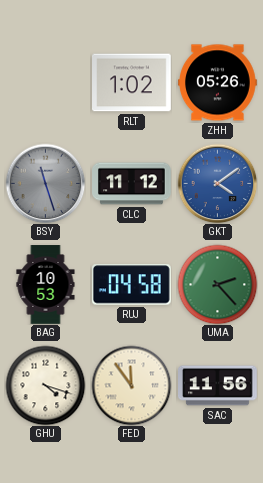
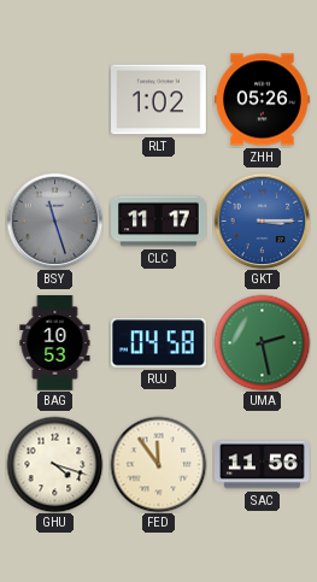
CLC: 11:12 -> 11:17 (159, 222)
GKT: 4:09 -> 3:15 (262, 221)
UMA: 2:23 -> 2:28 (262, 342)
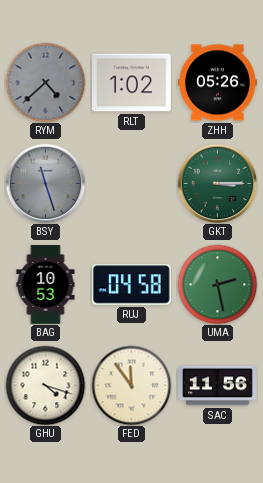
RYM: none -> 4:38 (45, 82)
CLC: 11:17 -> none (159, 222)
GKT dial: blue -> green (217, 183)
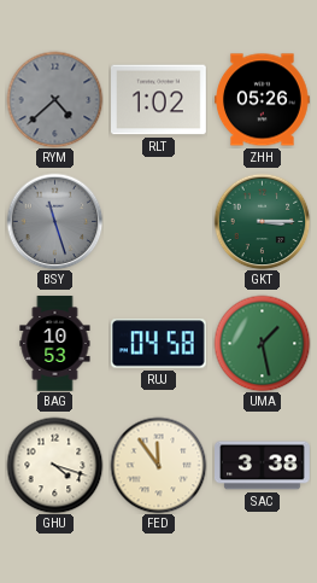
UMA: 2:28 -> 1:28 (262, 343)
SAC: 11:56 -> 3:38 (263, 466)
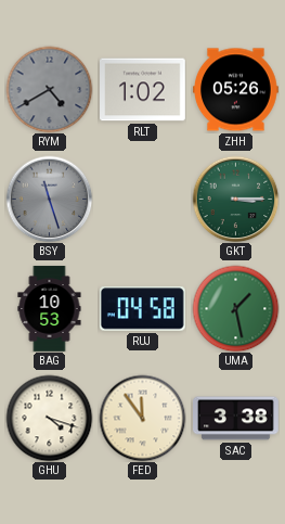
RYM: 4:38 -> 4:40 (49, 89)
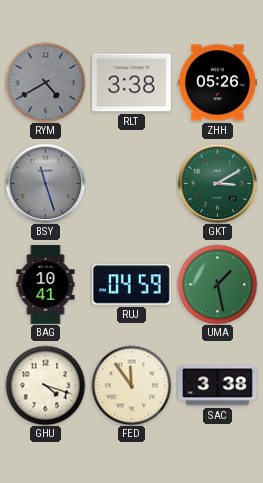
RLT: 1:02 -> 3:38 (132, 83)
GKT: 3:15 -> 3:10 (217, 183)
BAG: 10:53 -> 10:41 (46, 285)
RUJ: 04:58 -> 04:59 (131, 285)
